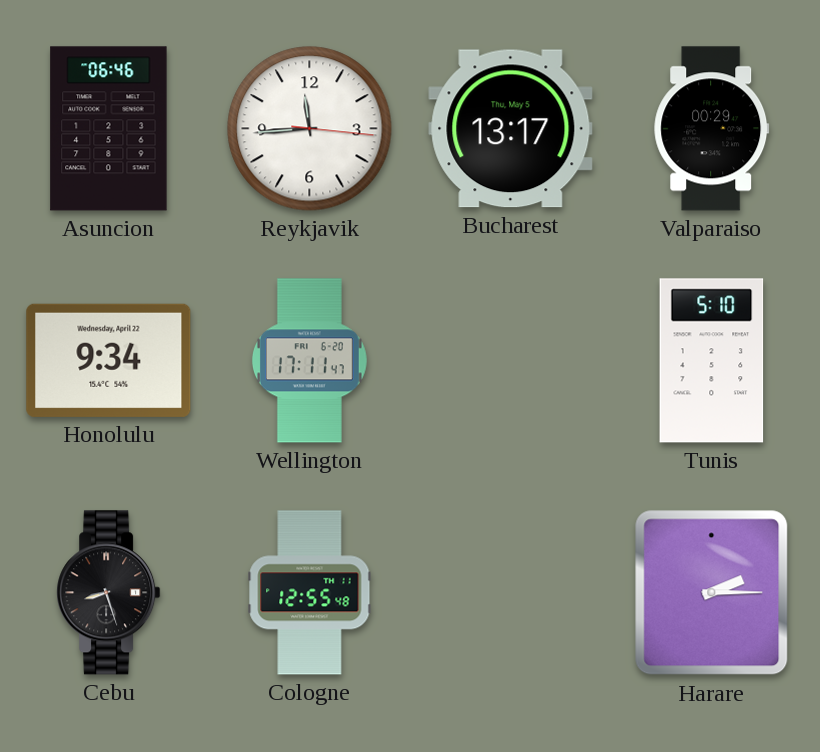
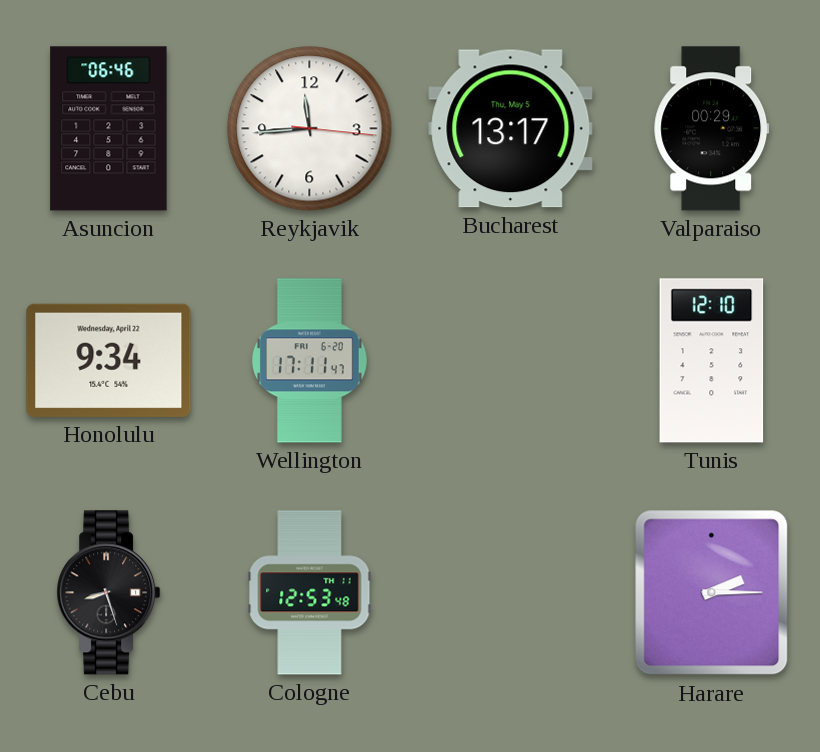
Tunis: 5:10 -> 12:10 (712, 361)
Cologne: 12:55 -> 12:53 (310, 593)
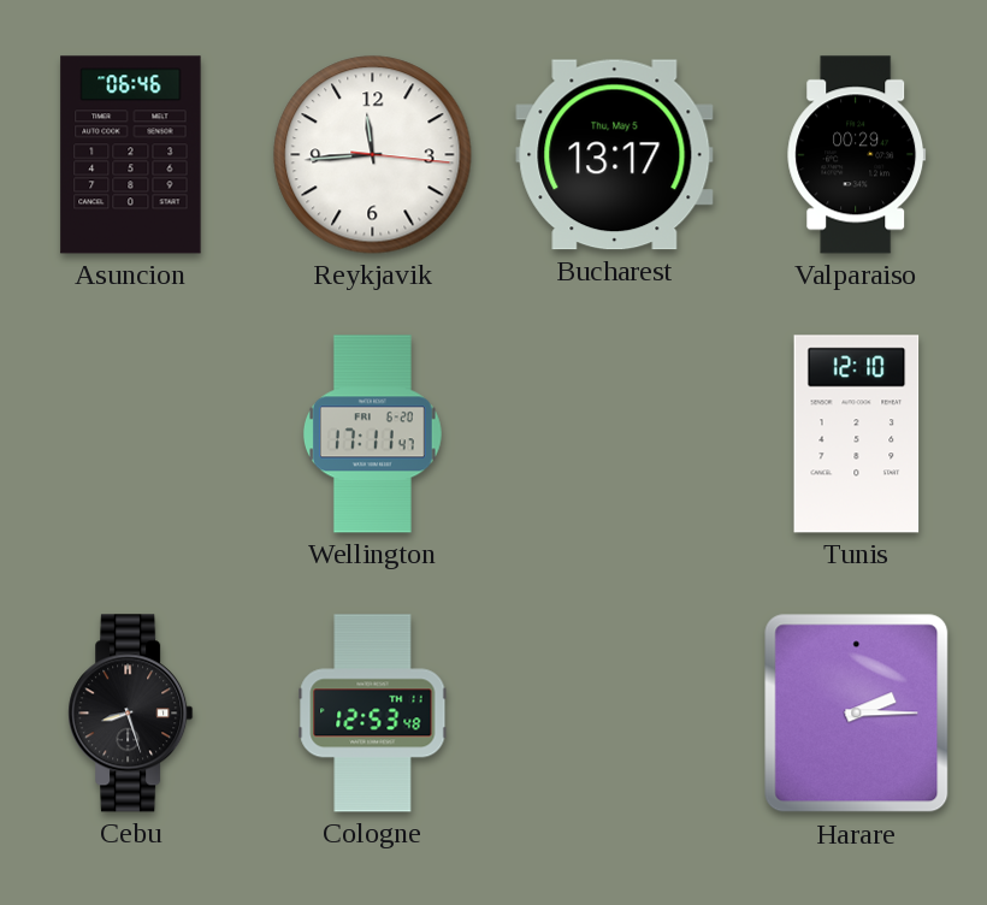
Honolulu: 9:34 -> none (109, 360)
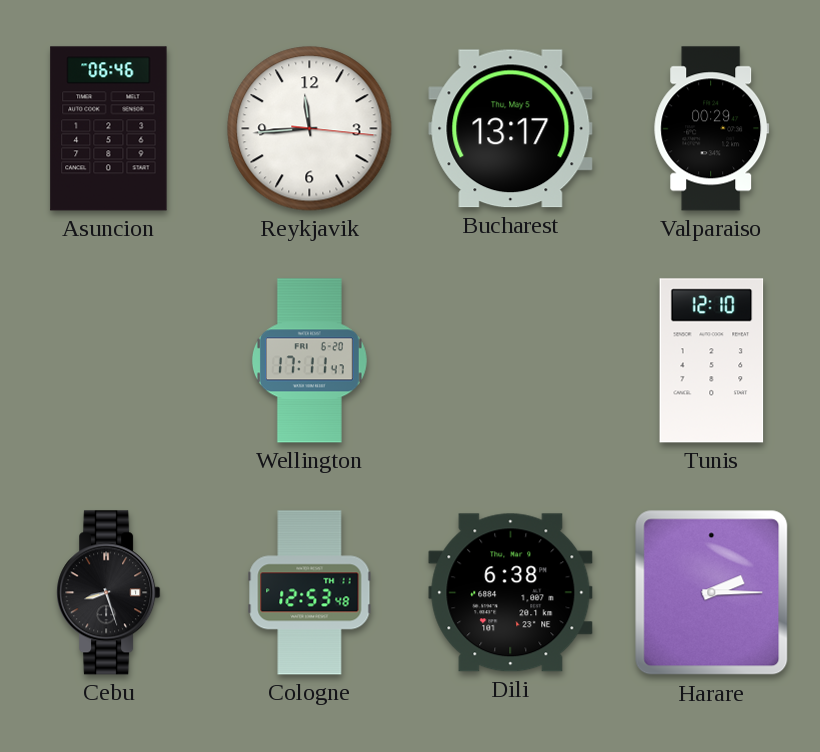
Dili: none -> 6:38 (511, 593)
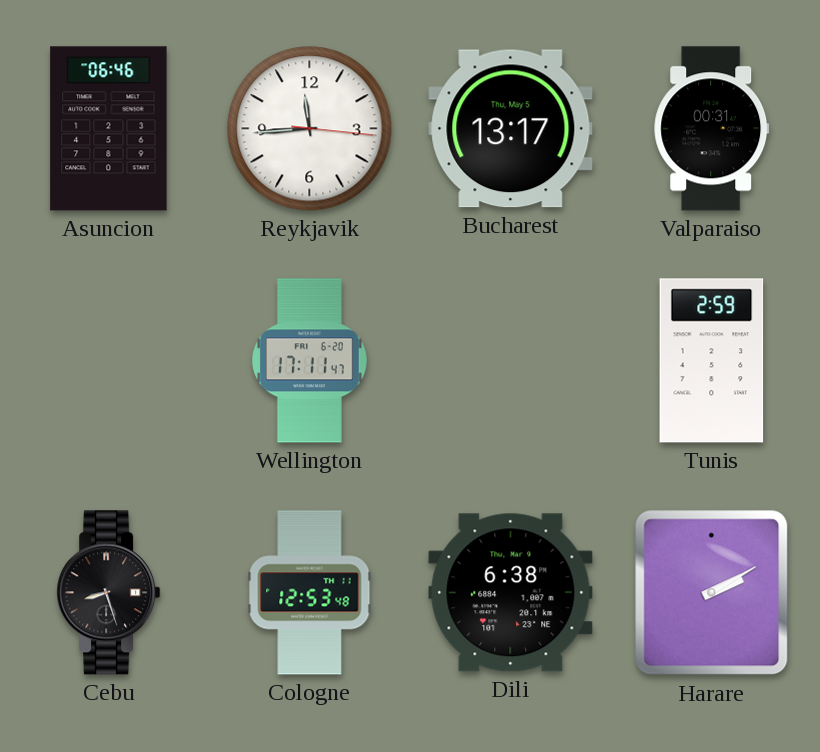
Valparaiso: 00:29 -> 00:31 (712, 129)
Tunis: 12:10 -> 2:59 (712, 361)
Harare: 2:15 -> 2:10 (712, 593)
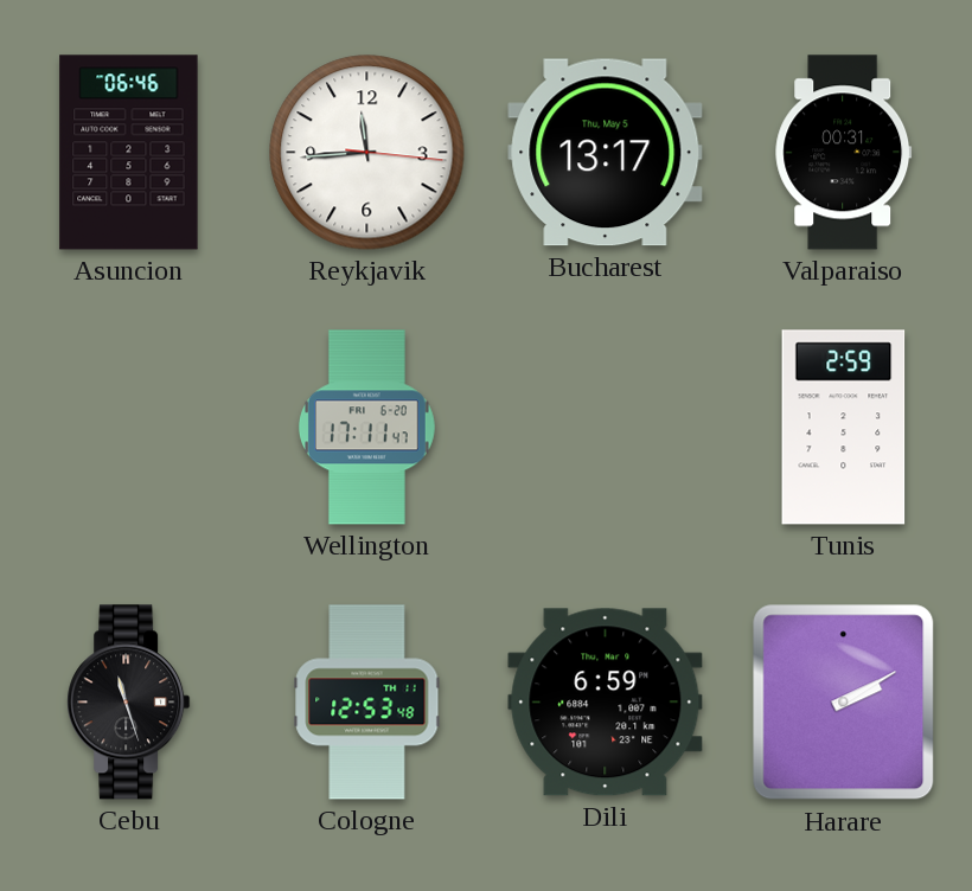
Cebu: 8:27 -> 11:27 (129, 703)
Dili: 6:38 -> 6:59 (606, 703)
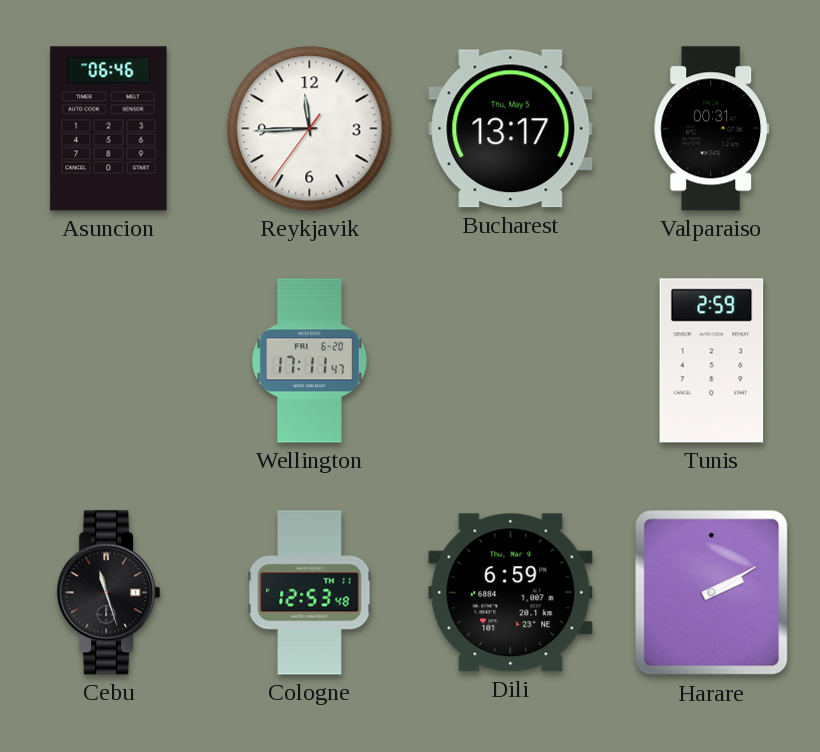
Reykjavik: 11:44:16 -> 11:44:36 (310, 129)
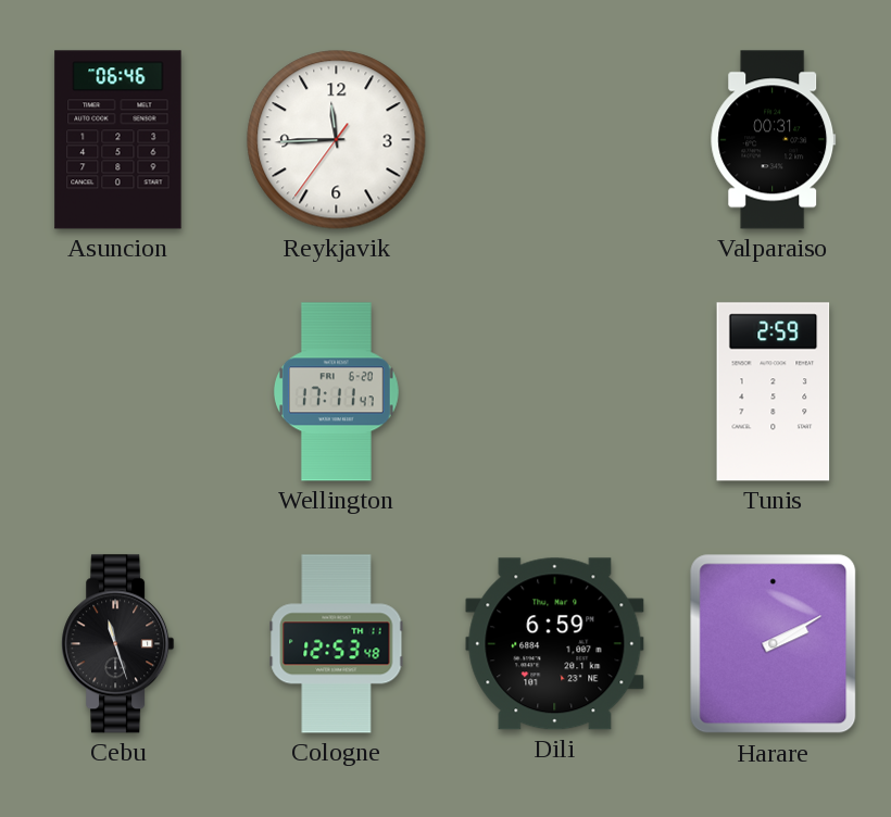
Bucharest: 13:17 -> none (511, 129)
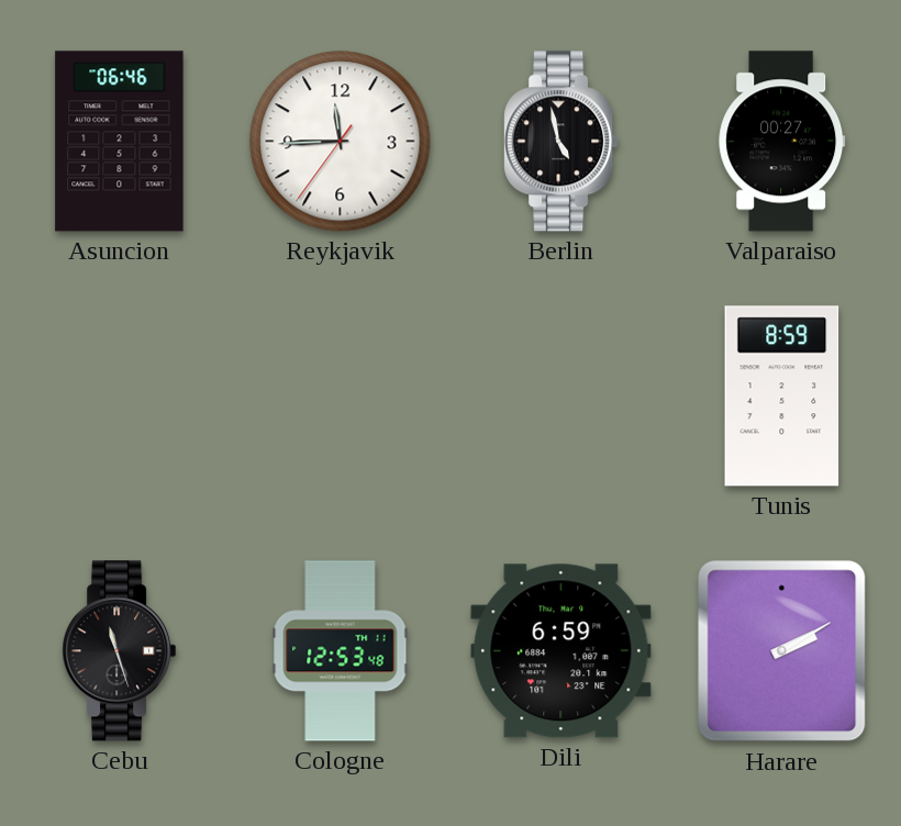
Berlin: none -> 4:58 (561, 142)
Valparaiso: 00:31 -> 00:27 (782, 142)
Wellington: 17:11 -> none (336, 392)
Tunis: 2:59 -> 8:59 (782, 397)
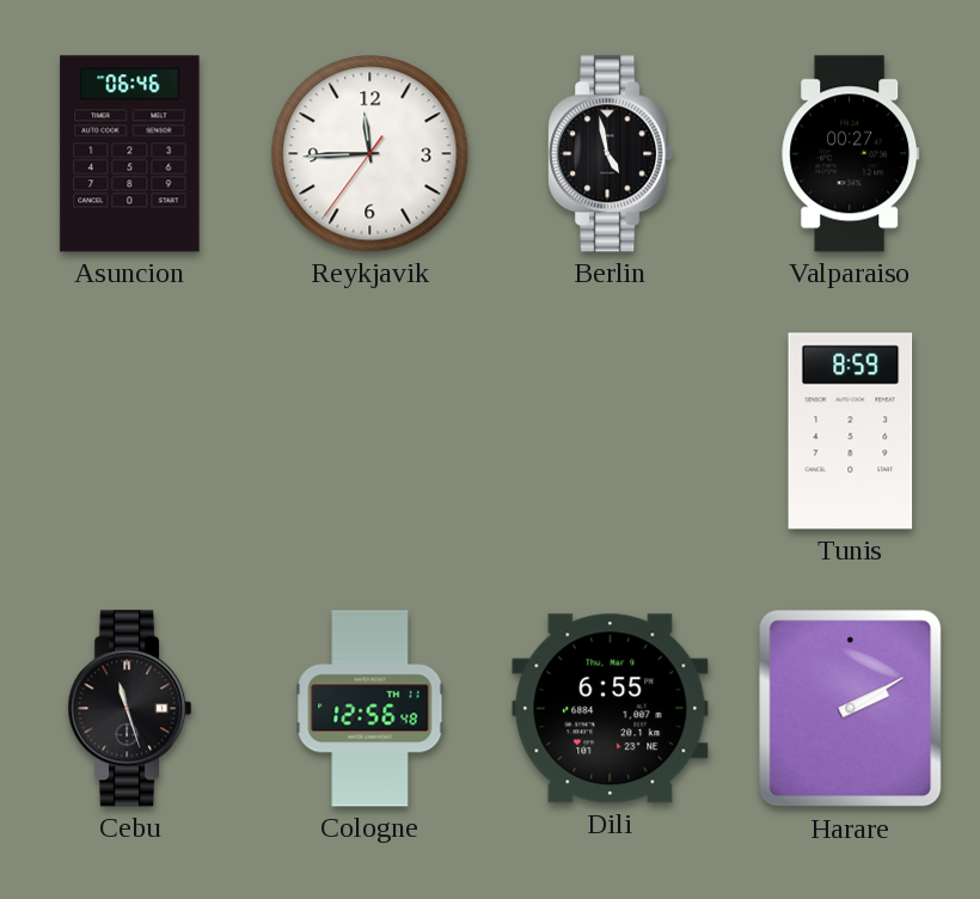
Cologne: 12:53 -> 12:56 (370, 709)
Dili: 6:59 -> 6:55 (611, 709)
